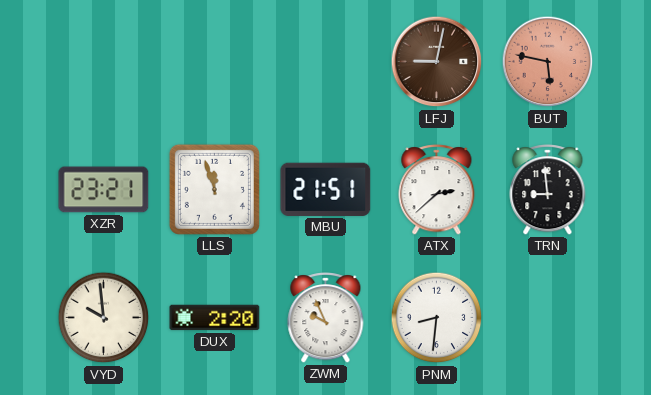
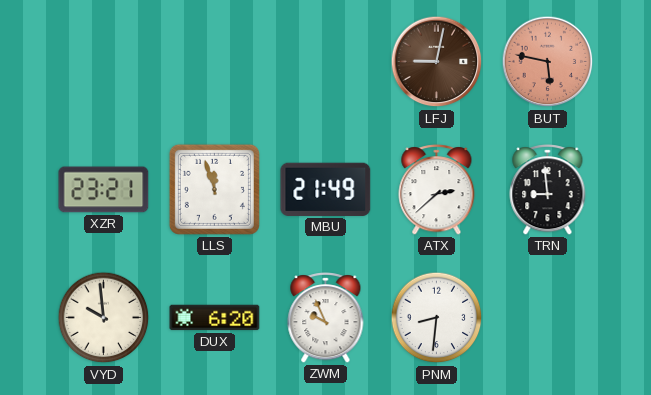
MBU: 21:51 -> 21:49 (326, 189)
DUX: 2:20 -> 6:20 (215, 318)
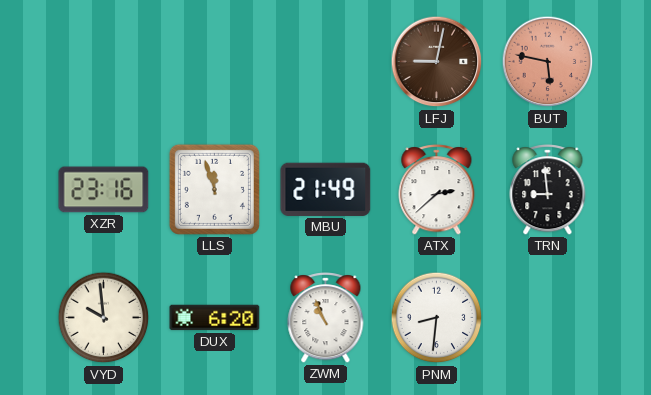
XZR: 23:21 -> 23:16 (104, 190)
ZWM: 9:56 -> 10:56 (326, 318)
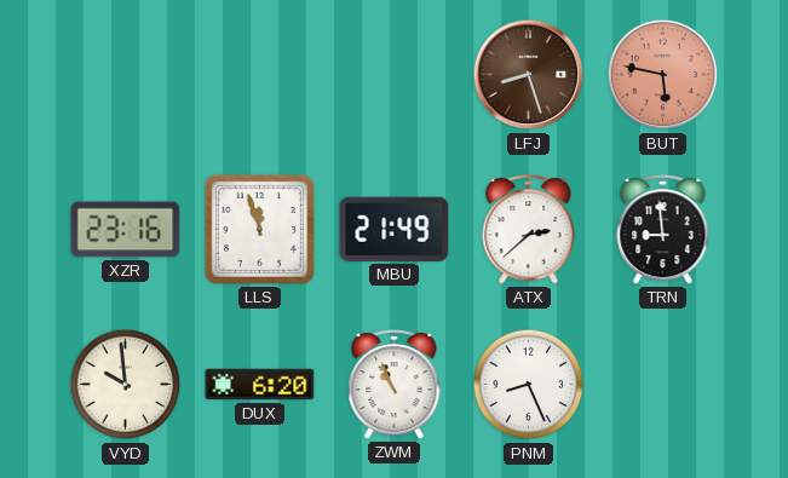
LFJ: 9:02 -> 8:27 (529, 75)
PNM: 8:31 -> 8:26 (529, 385)
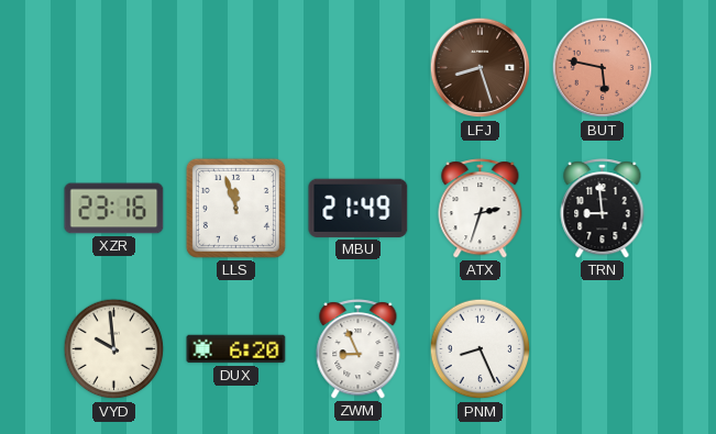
ATX: 2:38 -> 2:33 (481, 209)
ZWM: 10:56 -> 8:56 (359, 349)
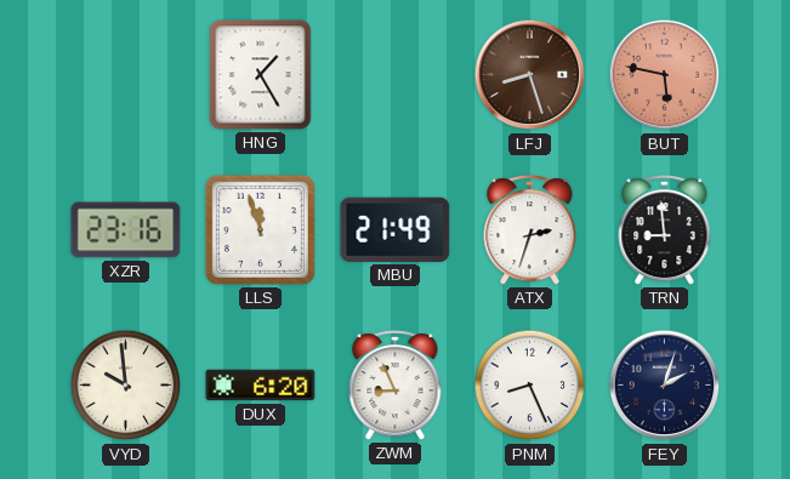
HNG: none -> 1:25 (261, 75)
FEY: none -> 2:03 (665, 386)
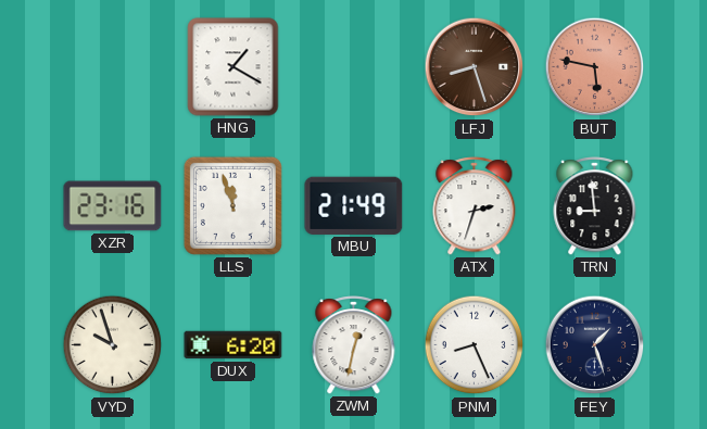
HNG: 1:25 -> 1:20 (233, 67)
VYD: 9:59 -> 9:57 (113, 345)
ZWM: 8:56 -> 12:32 (354, 345)
FEY: 2:03 -> 1:27 (595, 345)
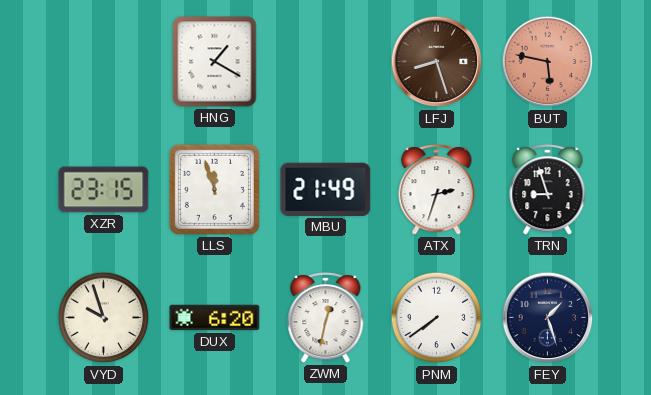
XZR: 23:16 -> 23:15 (104, 190)
TRN: 8:59 -> 8:57 (548, 190)
PNM: 8:26 -> 7:39 (437, 318)
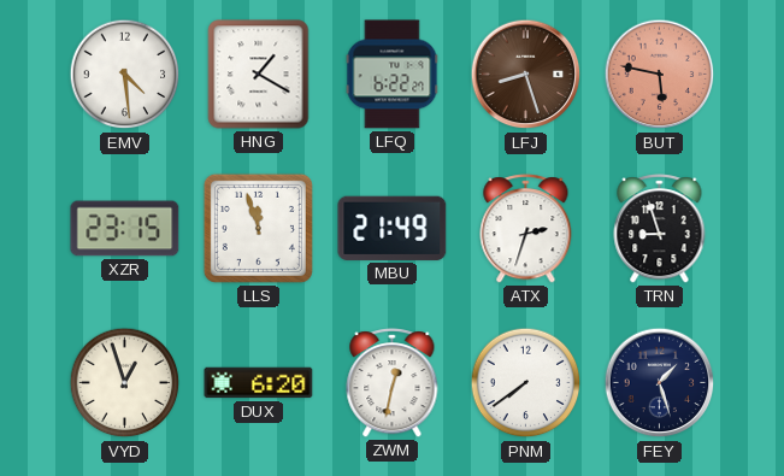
EMV: none -> 4:29 (125, 75)
LFQ: none -> 6:22 (393, 75)
VYD: 9:57 -> 12:57 (125, 383)
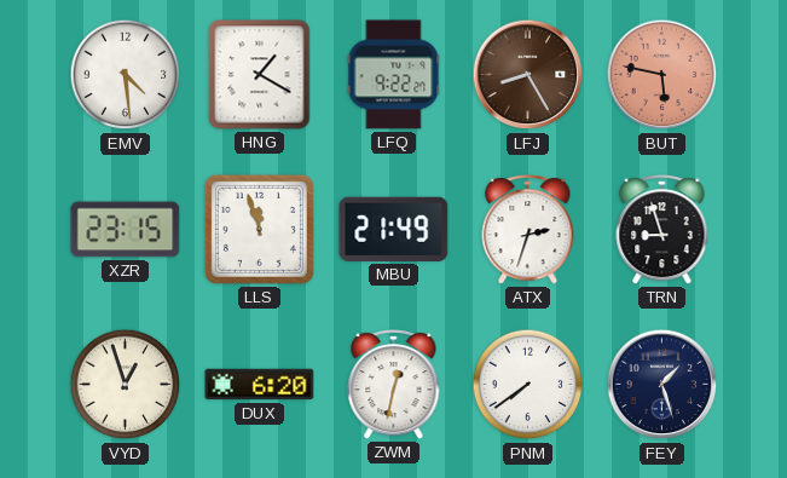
LFQ: 6:22 -> 9:22 (394, 75)
LFJ: 8:27 -> 8:25 (528, 75)
